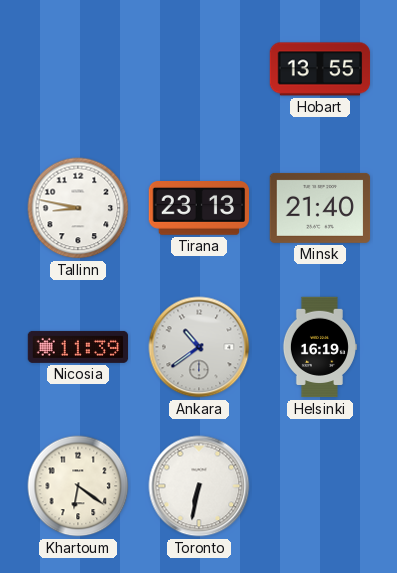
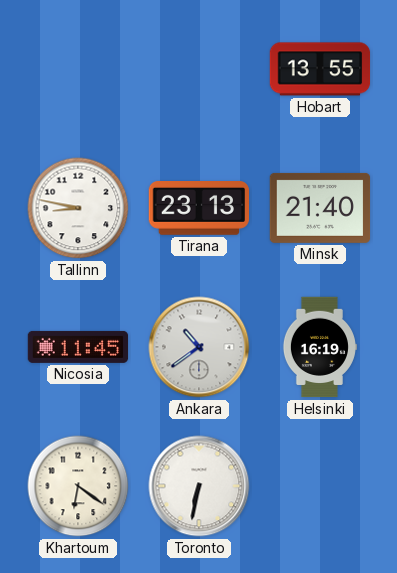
Nicosia: 11:39 -> 11:45 (78, 347)
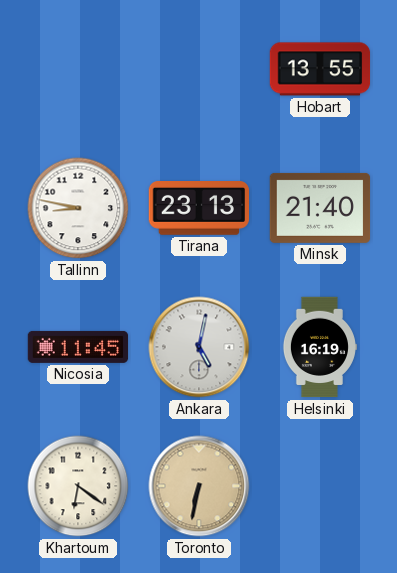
Ankara: 10:39 -> 5:02 (199, 347)
Toronto dial: white -> champagne (199, 486)
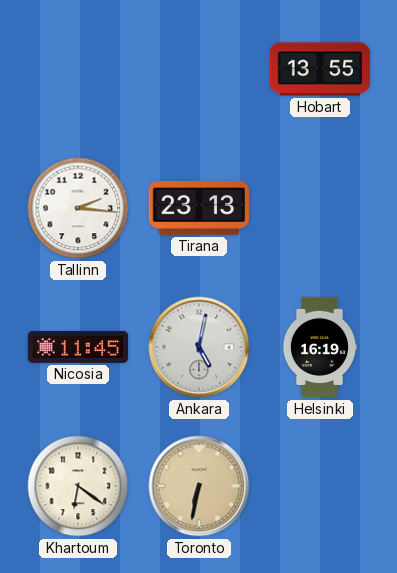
Tallinn: 8:47 -> 2:16 (78, 208)
Minsk: 21:40 -> none (320, 208)
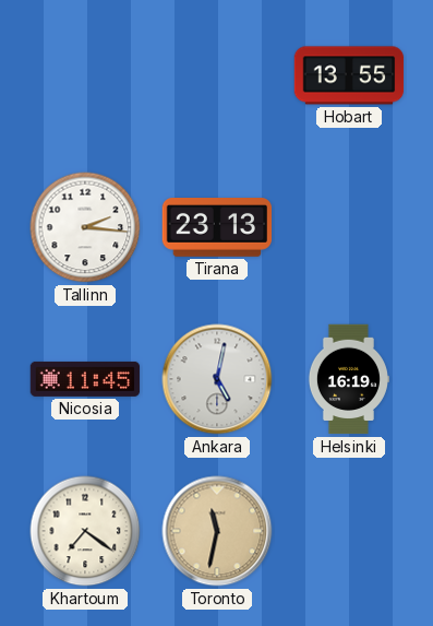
Khartoum: 6:21 -> 7:21 (85, 531)
Toronto: 6:32 -> 11:32 (217, 531)
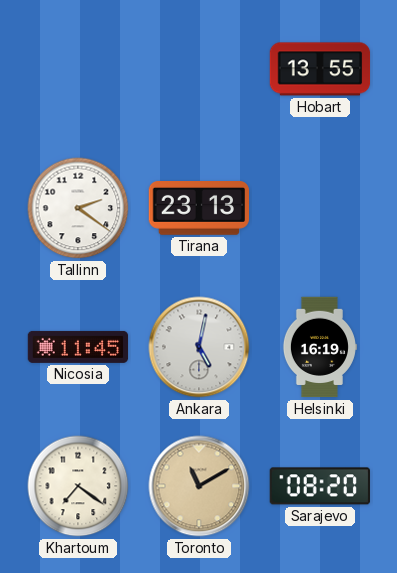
Tallinn: 2:16 -> 2:21 (78, 208)
Toronto: 11:32 -> 11:10 (199, 486)
Sarajevo: none -> 08:20 (319, 486)
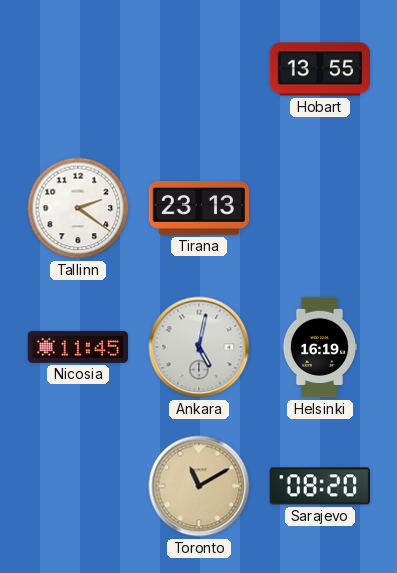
Khartoum: 7:21 -> none (78, 486)
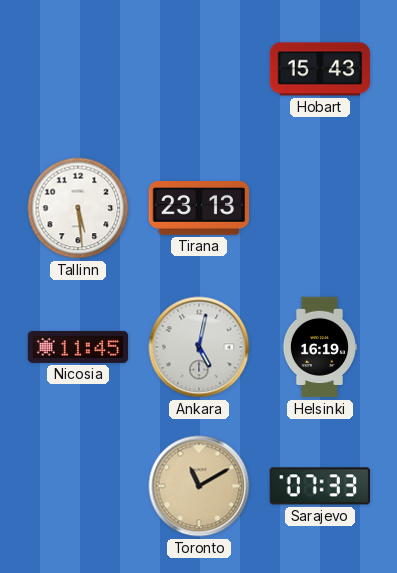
Hobart: 13:55 -> 15:43 (320, 69)
Tallinn: 2:21 -> 5:29 (78, 208)
Sarajevo: 08:20 -> 07:33 (319, 486)
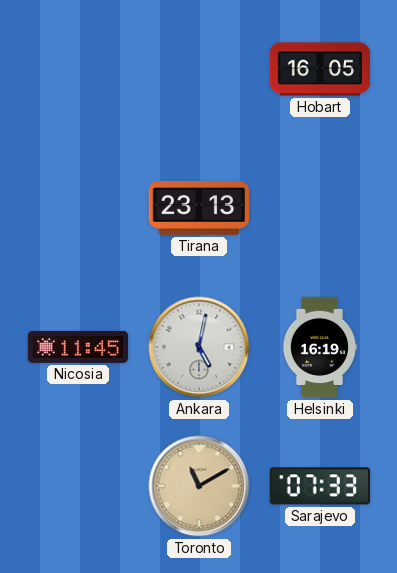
Hobart: 15:43 -> 16:05 (320, 69)
Tallinn: 5:29 -> none (78, 208)
